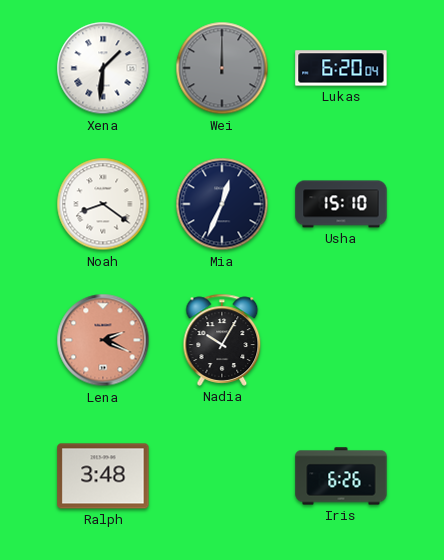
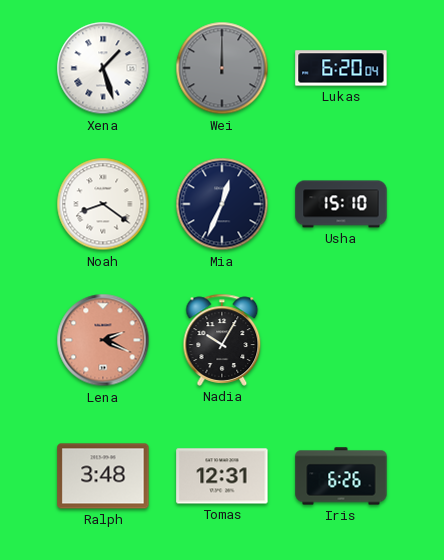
Xena: 1:31 -> 1:27 (103, 68)
Tomas: none -> 12:31 (222, 476)
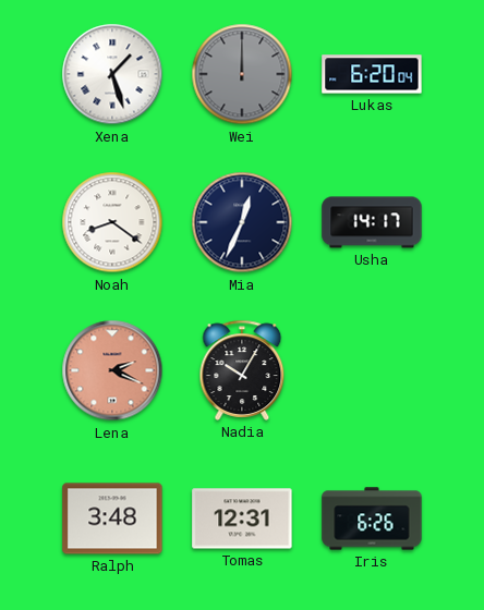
Usha: 15:10 -> 14:17 (372, 222)
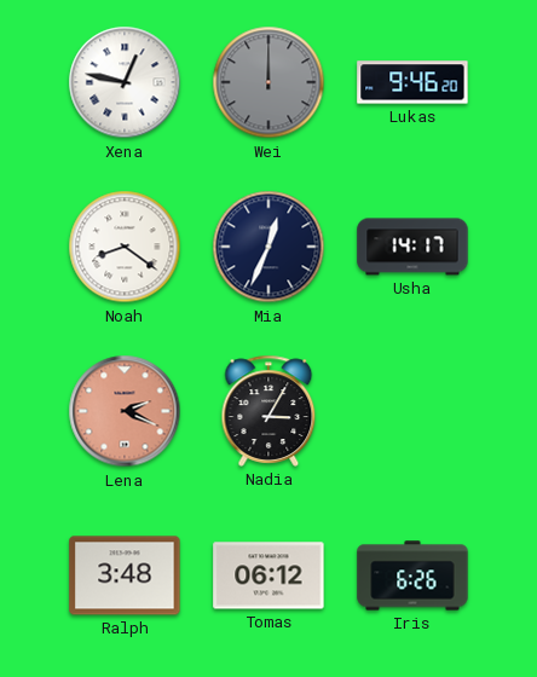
Xena: 1:27 -> 12:47 (125, 82)
Lukas: 6:20 -> 9:46 (412, 82)
Nadia: 10:05 -> 3:05 (268, 411)
Tomas: 12:31 -> 06:12 (268, 575)
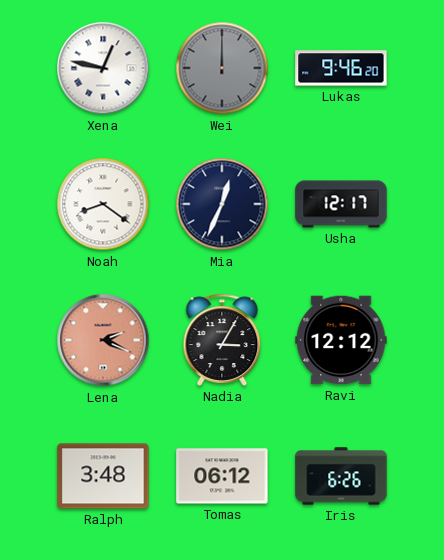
Usha: 14:17 -> 12:17 (341, 204)
Ravi: none -> 12:12 (341, 340)
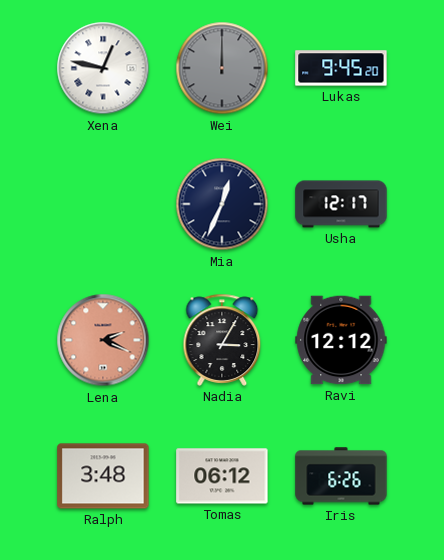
Lukas: 9:46 -> 9:45 (341, 68)
Noah: 8:21 -> none (103, 204)
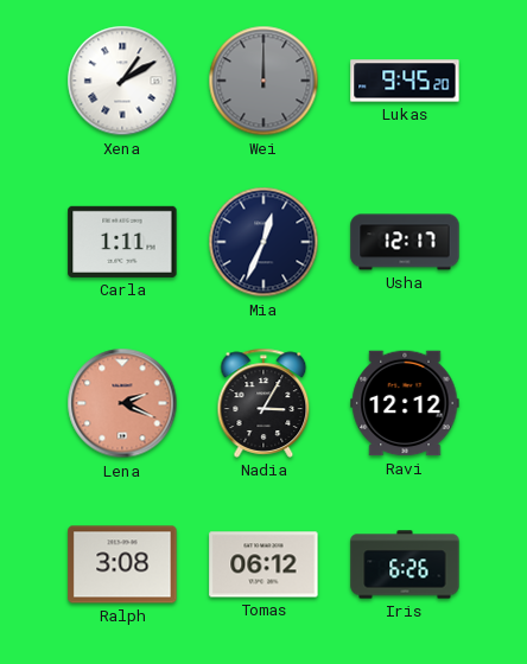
Xena: 12:47 -> 1:10 (122, 81)
Carla: none -> 1:11 (122, 242)
Ralph: 3:48 -> 3:08 (122, 564)
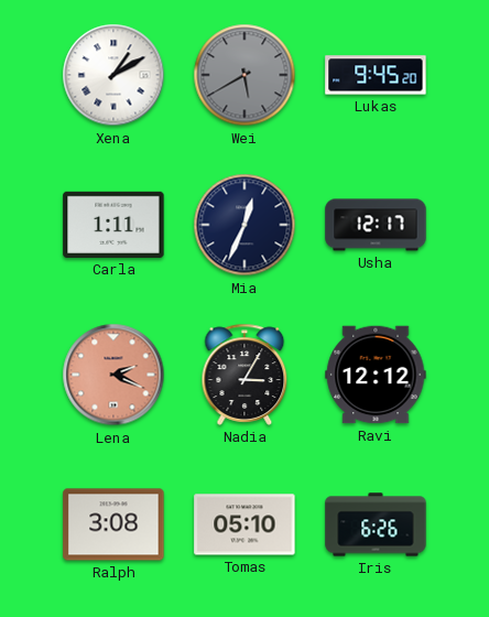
Wei: 12:00 -> 5:40 (244, 75)
Tomas: 06:12 -> 05:10 (244, 524)
